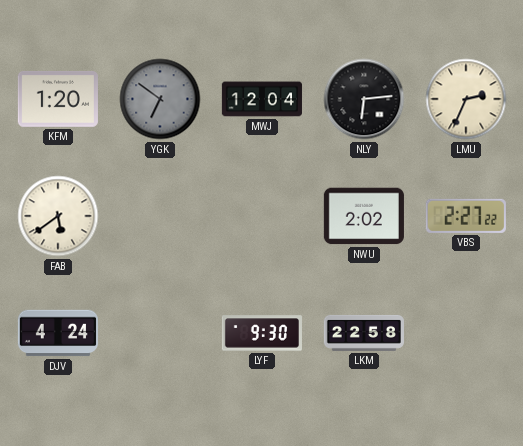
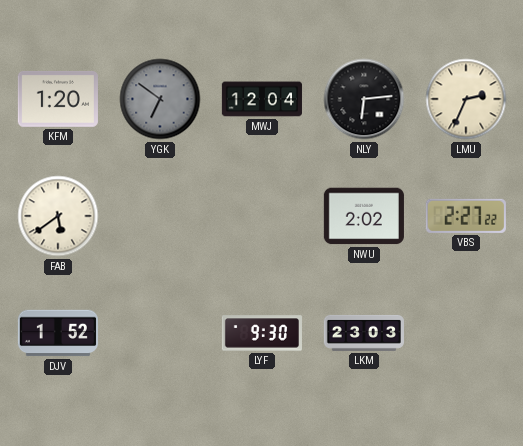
DJV: 4:24 -> 1:52 (58, 333)
LKM: 22:58 -> 23:03 (364, 333)
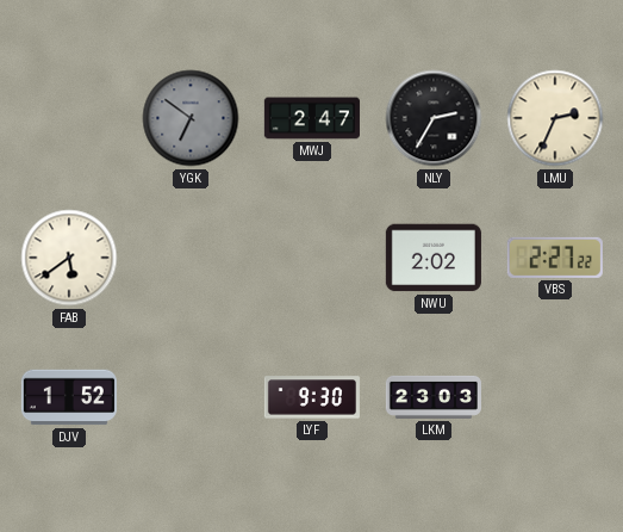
KFM: 1:20 -> none (58, 99)
MWJ: 12:04 -> 2:47 (312, 118)
NLY: 6:14 -> 2:35 (434, 118)
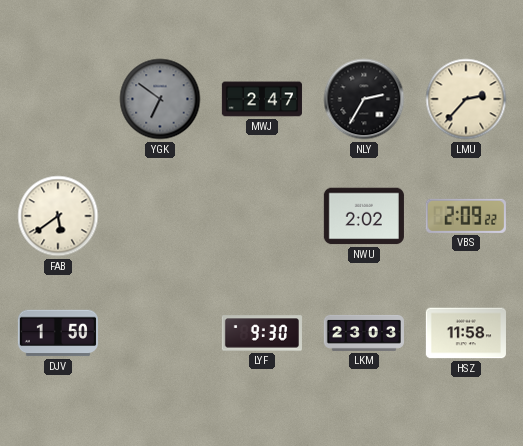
LMU: 2:34 -> 2:37 (466, 99)
VBS: 2:27 -> 2:09 (466, 216)
DJV: 1:52 -> 1:50 (58, 333)
HSZ: none -> 11:58 (466, 333)
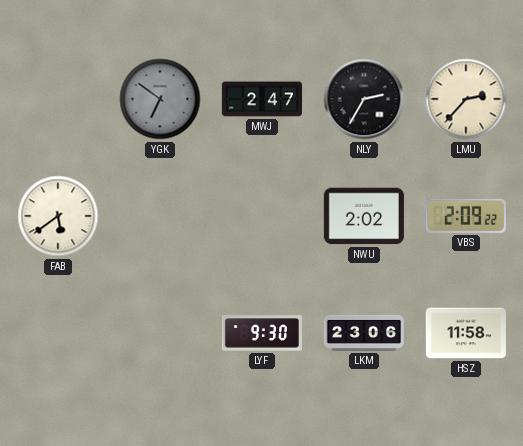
DJV: 1:50 -> none (58, 333)
LKM: 23:03 -> 23:06 (364, 333)
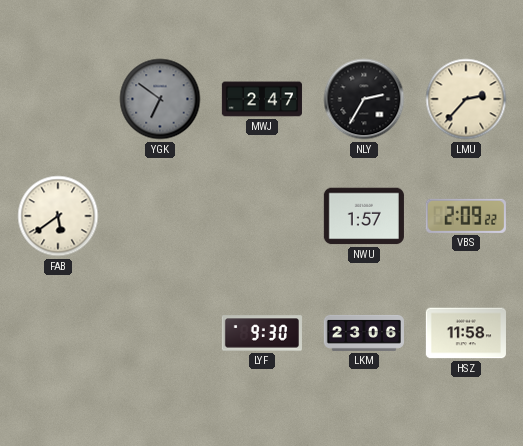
NWU: 2:02 -> 1:57 (364, 216)
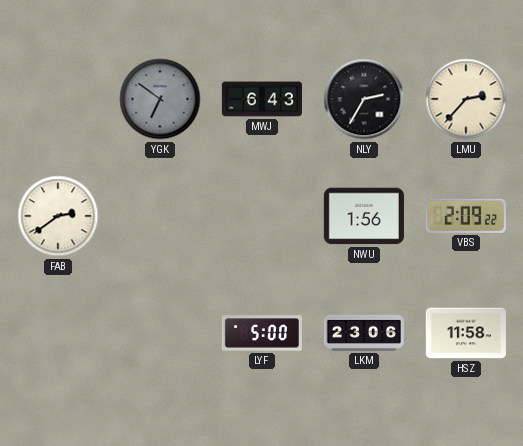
MWJ: 2:47 -> 6:43 (262, 99)
FAB: 5:39 -> 2:39 (58, 216)
NWU: 1:57 -> 1:56 (364, 216)
LYF: 9:30 -> 5:00 (262, 333)
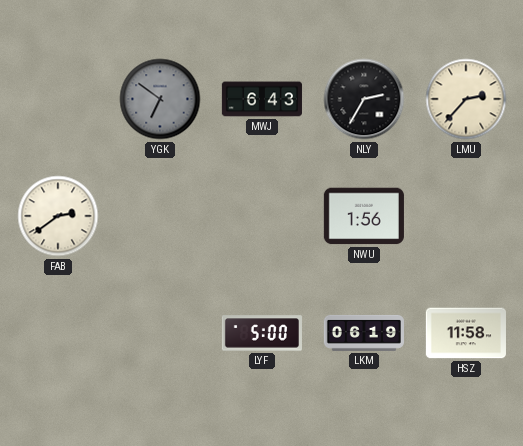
VBS: 2:09 -> none (466, 216)
LKM: 23:06 -> 06:19 (364, 333)
